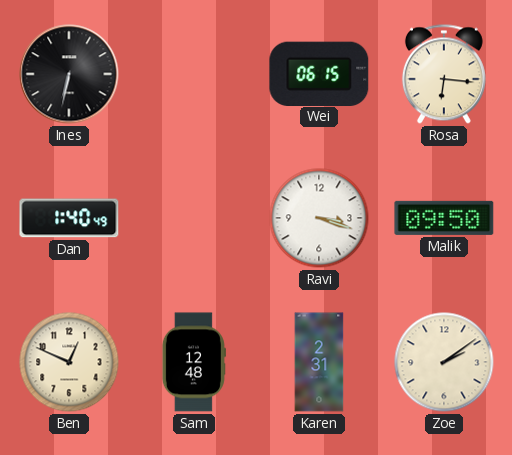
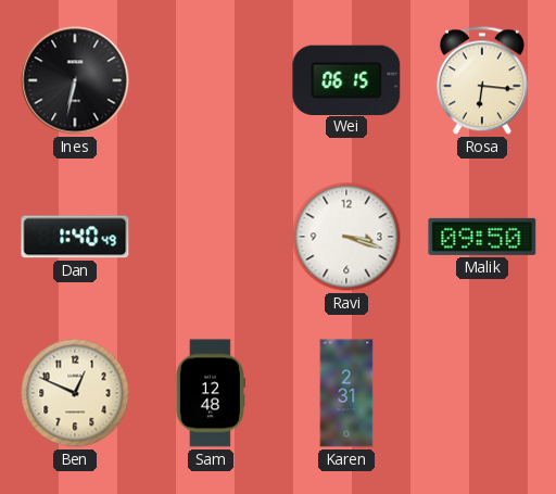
Zoe: 2:09 -> none (444, 362)
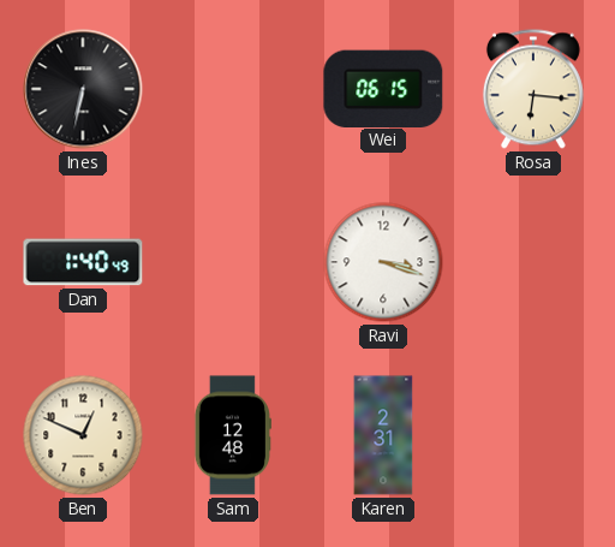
Malik: 09:50 -> none (482, 237)
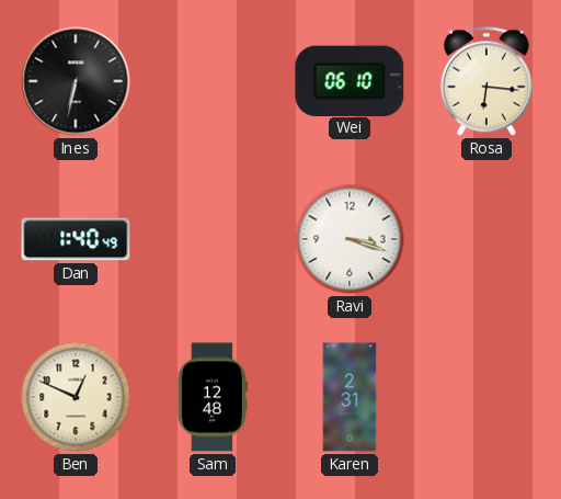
Wei: 06:15 -> 06:10 (350, 80)
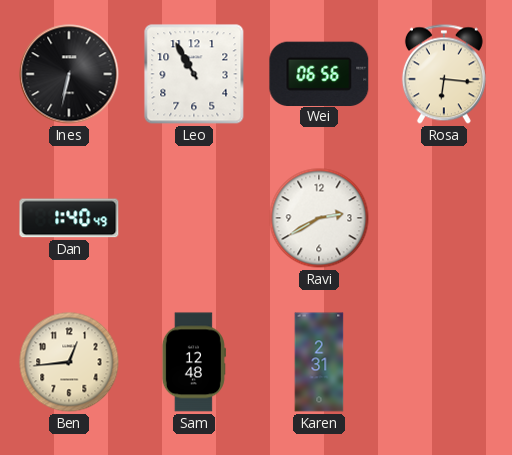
Leo: none -> 10:55 (194, 74)
Wei: 06:10 -> 06:56 (319, 73)
Ravi: 3:18 -> 2:40 (319, 218)
Ben: 12:49 -> 12:44 (69, 362)
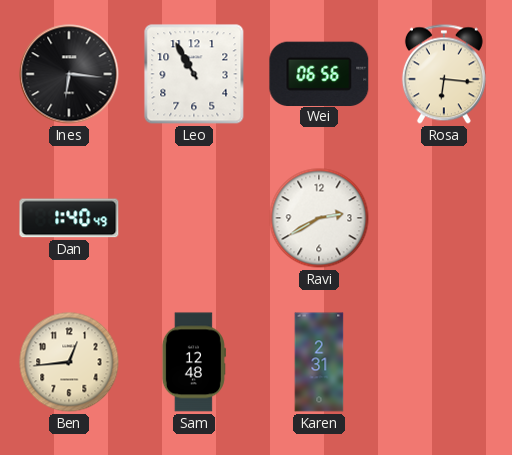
Ines: 6:32 -> 6:16 (69, 74)
